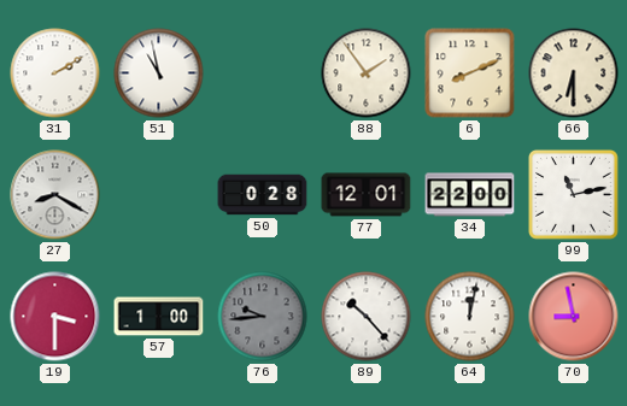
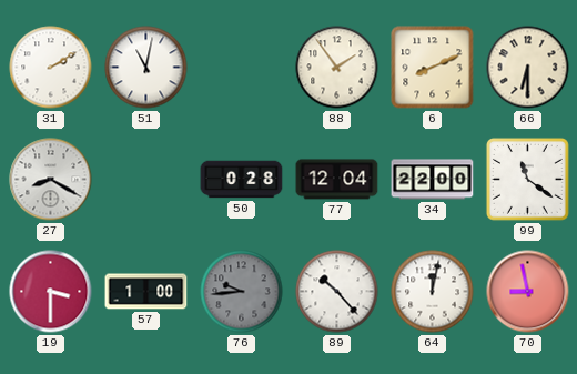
51: 10:58 -> 11:02 (146, 68)
77: 12:01 -> 12:04 (337, 180)
99: 11:13 -> 11:21 (528, 180)
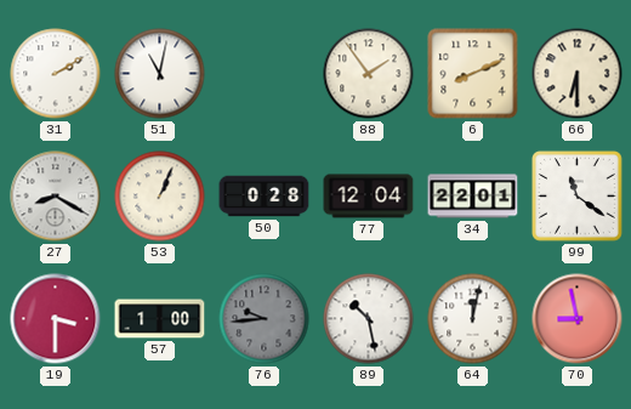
53: none -> 1:04 (160, 197)
34: 22:00 -> 22:01 (473, 197)
89: 10:23 -> 10:28 (369, 319)
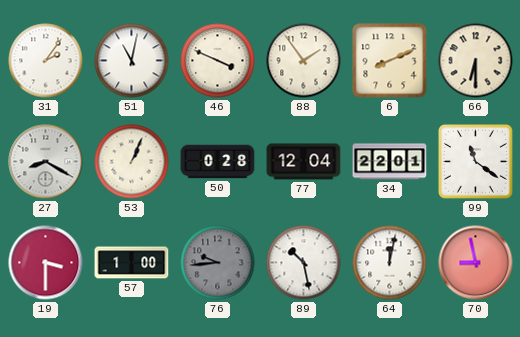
31: 2:10 -> 2:06 (46, 61)
46: none -> 3:49 (218, 61)
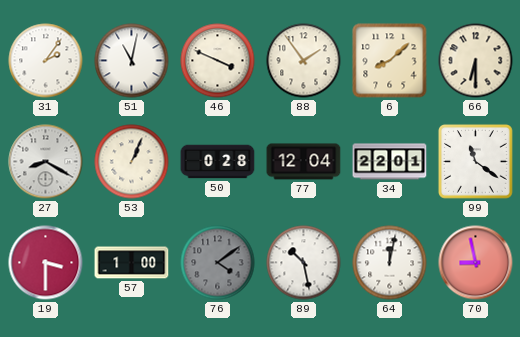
6: 8:11 -> 8:08 (390, 61)
76: 9:44 -> 4:09 (218, 263)
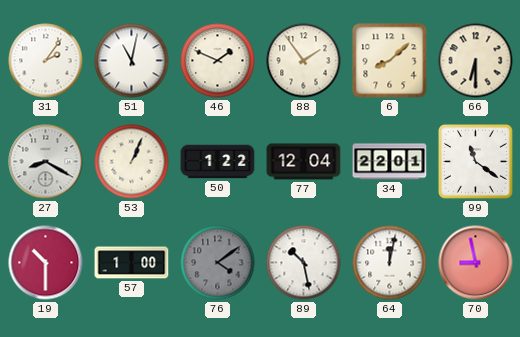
46: 3:49 -> 1:49 (218, 61)
50: 0:28 -> 1:22 (218, 162)
19: 3:30 -> 10:30 (46, 263)
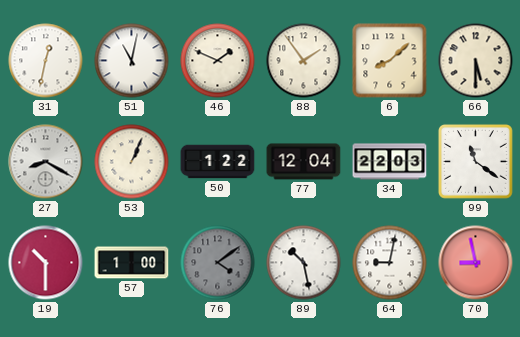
31: 2:06 -> 12:32 (46, 61)
66: 6:30 -> 5:30 (476, 61)
34: 22:01 -> 22:03 (390, 162)
64: 12:02 -> 9:02 (390, 263)
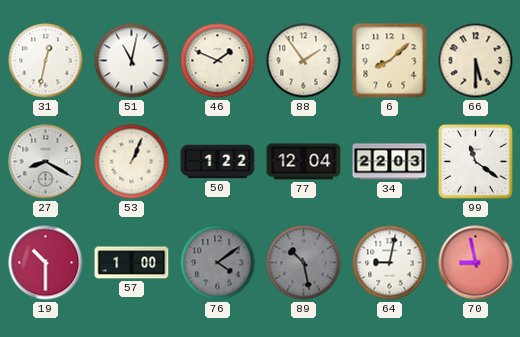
89 dial: white -> grey (304, 263)
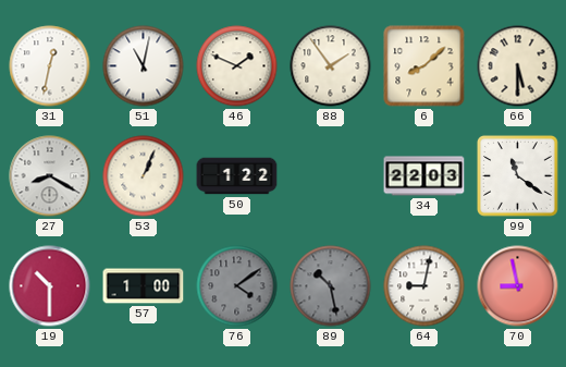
77: 12:04 -> none (304, 162)
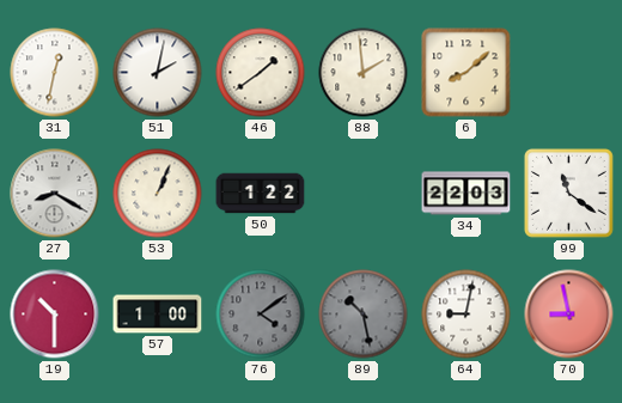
51: 11:02 -> 2:02 (158, 73)
46: 1:49 -> 1:39 (261, 73)
88: 1:54 -> 1:59 (364, 73)
66: 5:30 -> none (518, 66)
